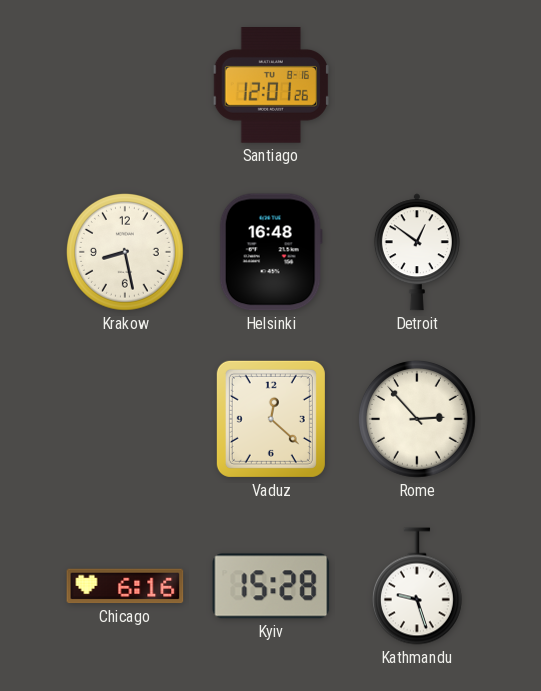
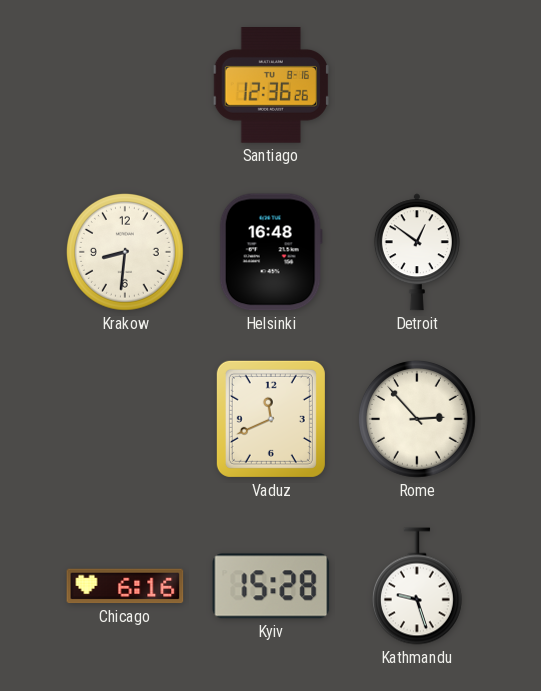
Santiago: 12:01 -> 12:36 (270, 85)
Krakow: 8:28 -> 8:31 (125, 252)
Vaduz: 12:22 -> 11:41 (271, 419)
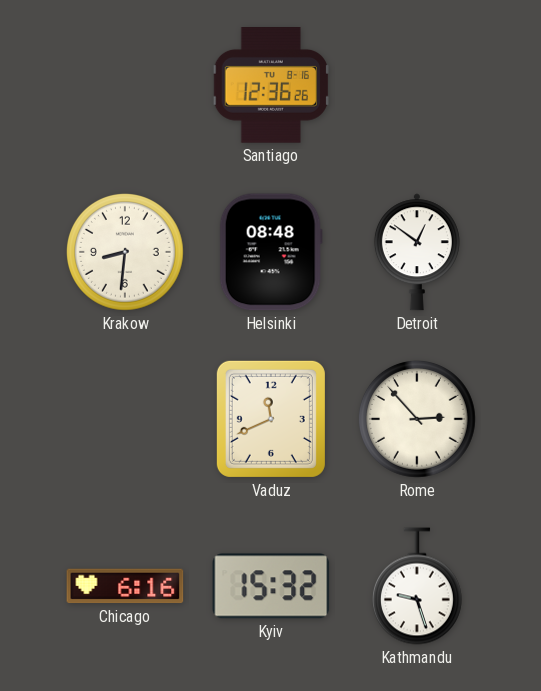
Helsinki: 16:48 -> 08:48 (271, 252)
Kyiv: 15:28 -> 15:32 (271, 586)
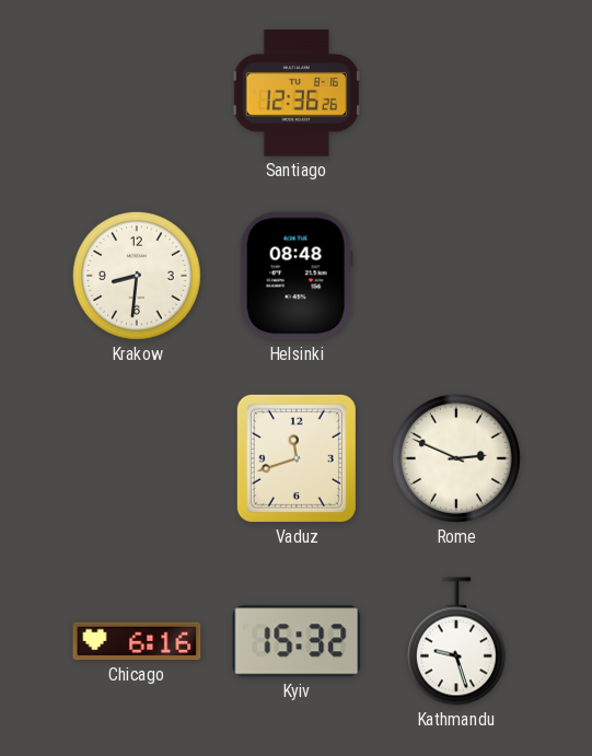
Detroit: 12:51 -> none (417, 252)
Vaduz: 11:41 -> 11:42 (297, 458)
Rome: 2:53 -> 2:49 (456, 458)
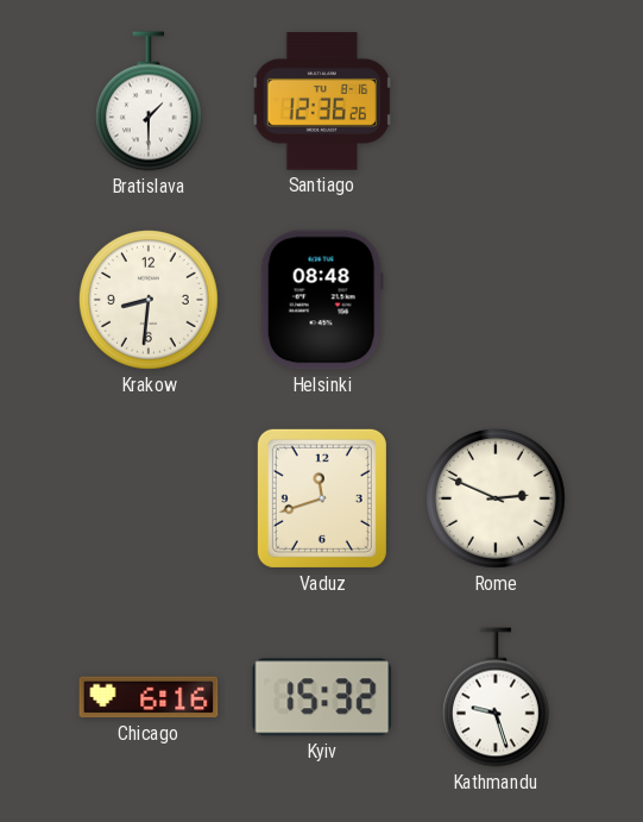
Bratislava: none -> 1:30 (149, 101)
